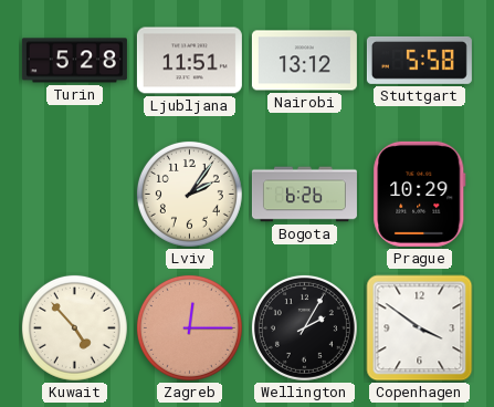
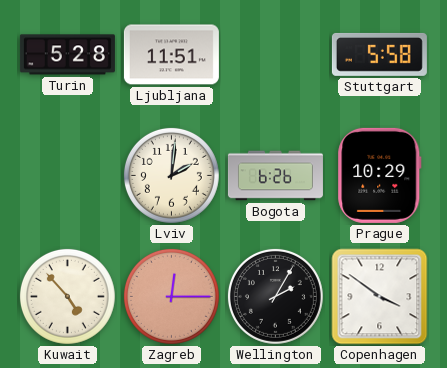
Nairobi: 13:12 -> none (304, 61)
Lviv: 2:06 -> 2:01 (171, 175)
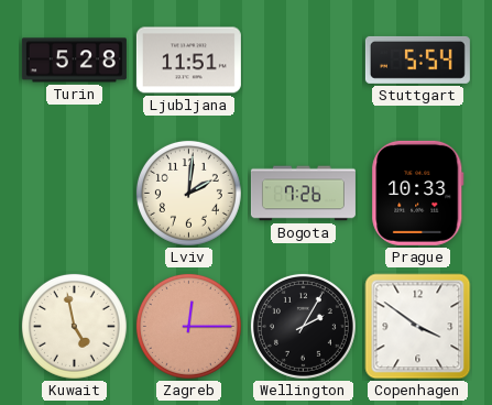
Stuttgart: 5:58 -> 5:54 (417, 59)
Bogota: 6:26 -> 7:26 (303, 194)
Prague: 10:29 -> 10:33 (418, 193)
Kuwait: 4:53 -> 4:58 (74, 326)
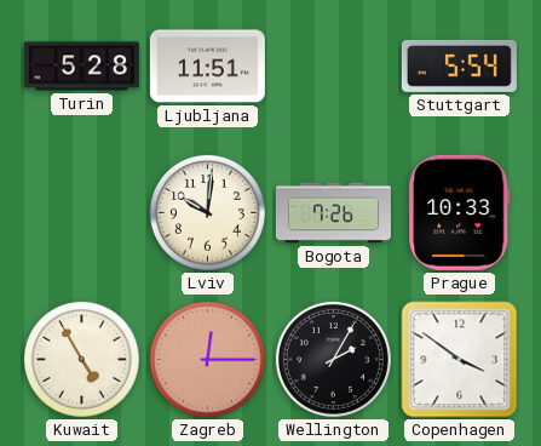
Lviv: 2:01 -> 10:01 (207, 212)
Kuwait: 4:58 -> 4:55 (81, 359)
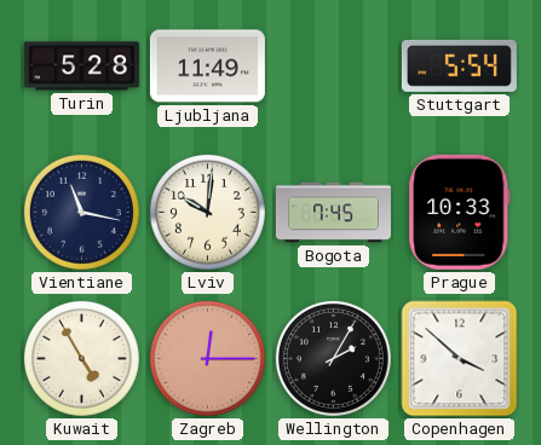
Ljubljana: 11:51 -> 11:49 (207, 67)
Vientiane: none -> 11:17 (81, 212)
Bogota: 7:26 -> 7:45 (333, 213)
Copenhagen: 3:51 -> 3:52 (460, 359)
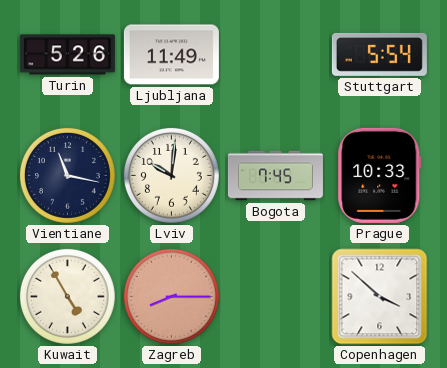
Turin: 5:28 -> 5:26 (67, 55)
Zagreb: 12:15 -> 8:15 (171, 296)
Wellington: 2:05 -> none (333, 358)
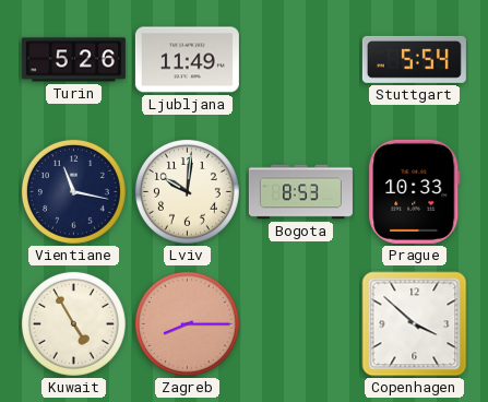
Bogota: 7:45 -> 8:53 (300, 192)
